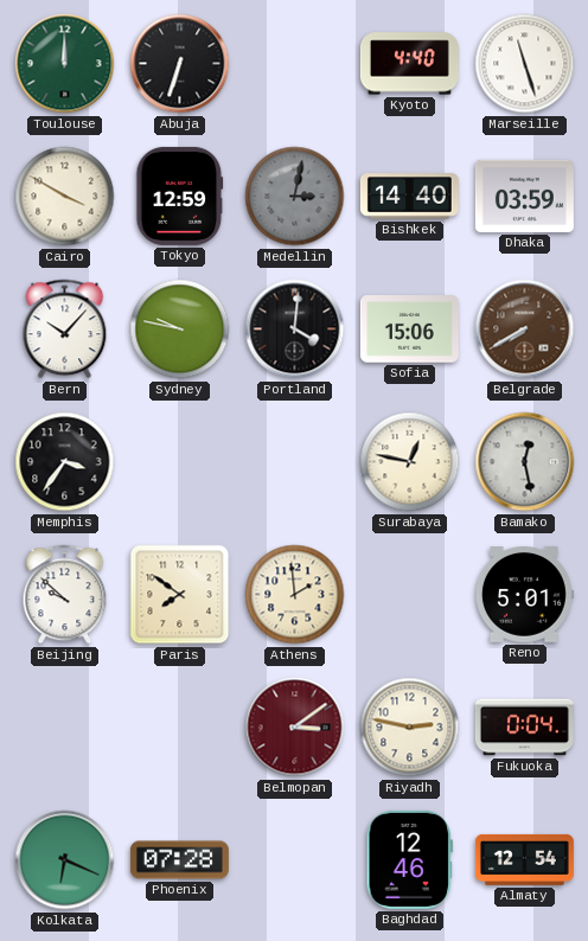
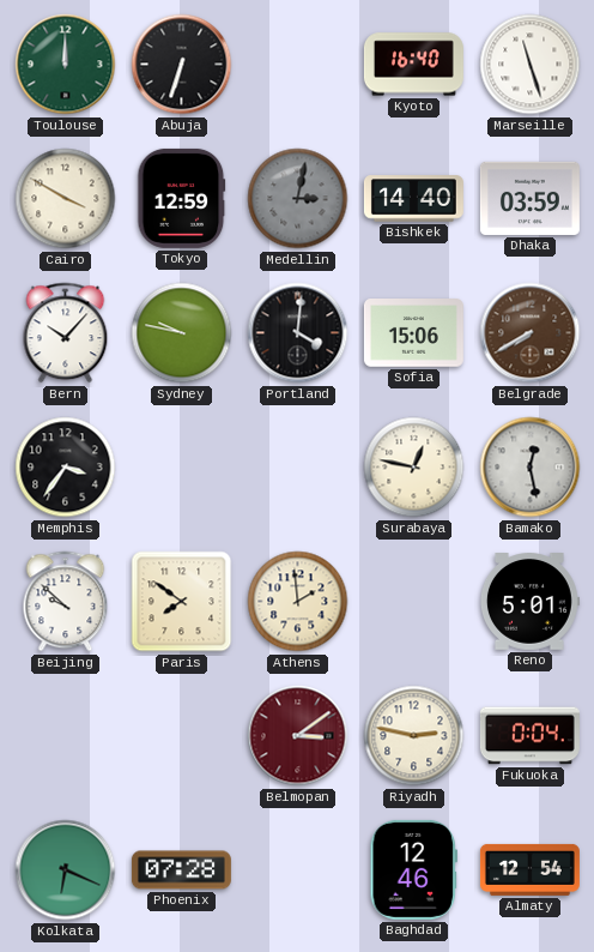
Kyoto: 4:40 -> 16:40 (413, 65)
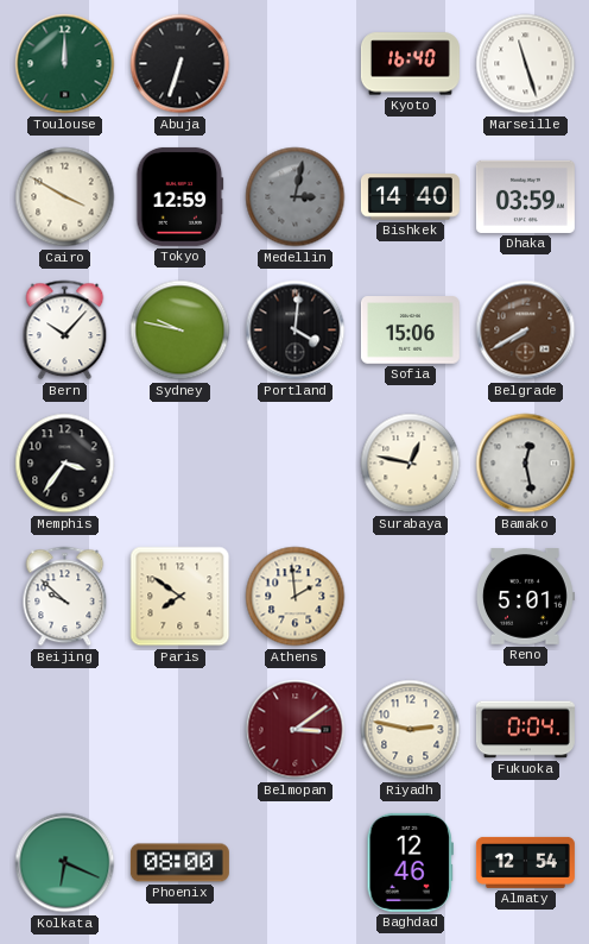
Phoenix: 07:28 -> 08:00 (179, 863)
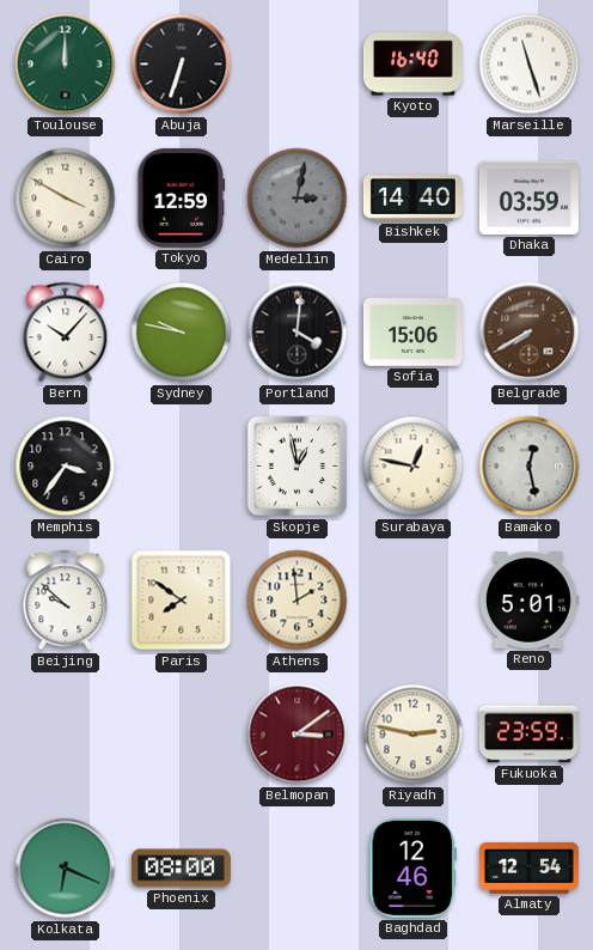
Skopje: none -> 12:58 (298, 467)
Fukuoka: 0:04 -> 23:59 (528, 735)
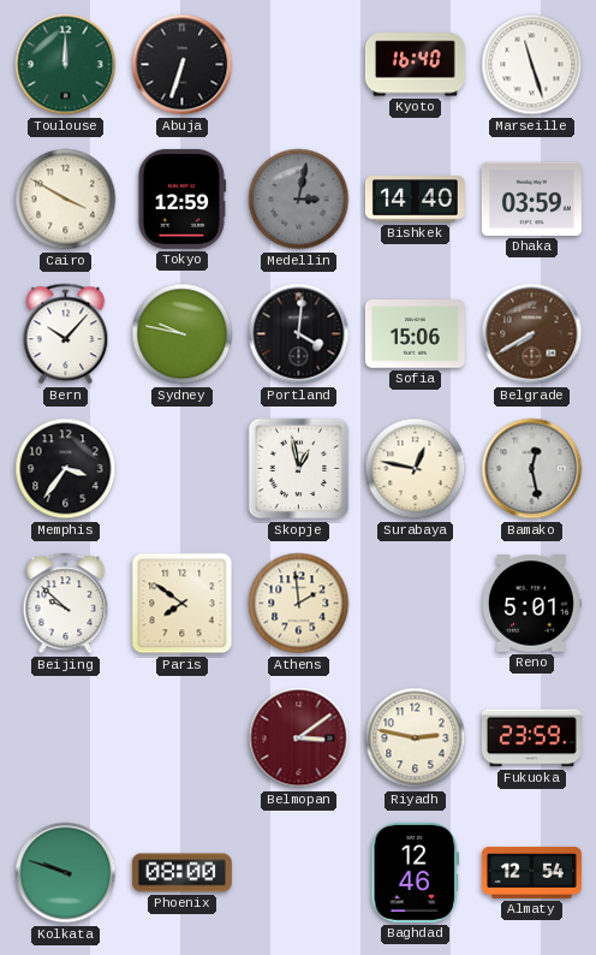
Kolkata: 6:19 -> 9:48 (66, 873)
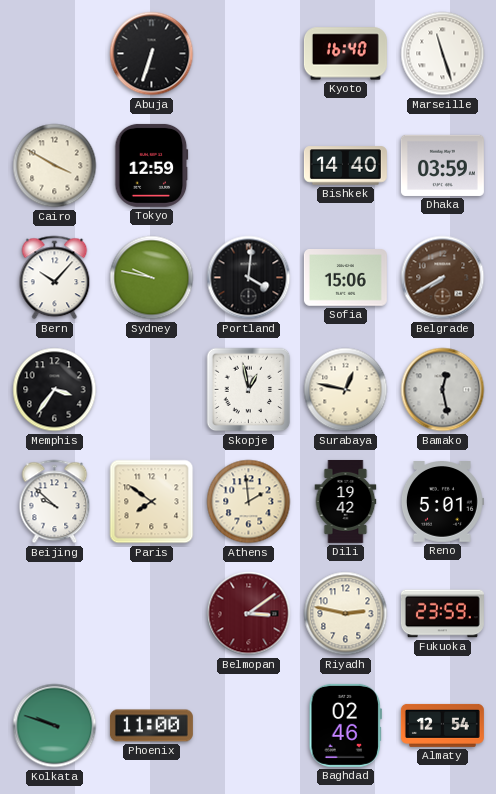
Toulouse: 12:00 -> none (66, 65)
Medellin: 3:02 -> none (299, 200)
Dili: none -> 19:42 (346, 501)
Phoenix: 08:00 -> 11:00 (151, 726)
Baghdad: 12:46 -> 02:46 (345, 725)
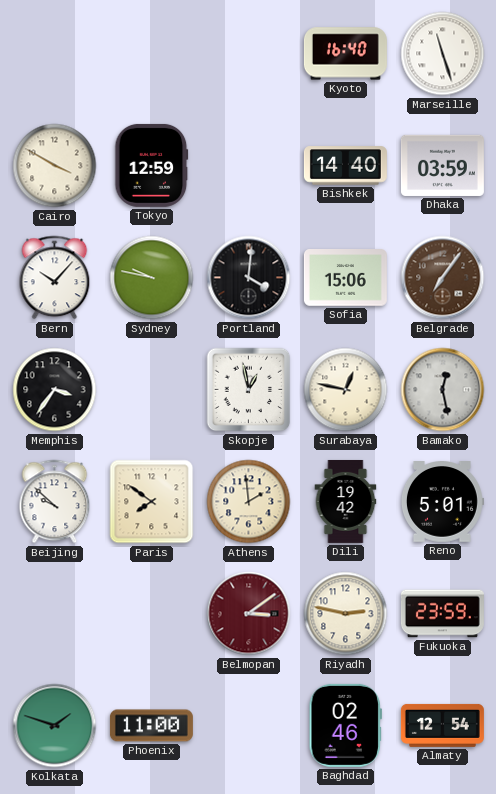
Abuja: 6:33 -> none (152, 54)
Belgrade: 7:40 -> 7:06 (443, 278)
Kolkata: 9:48 -> 1:48 (55, 726)
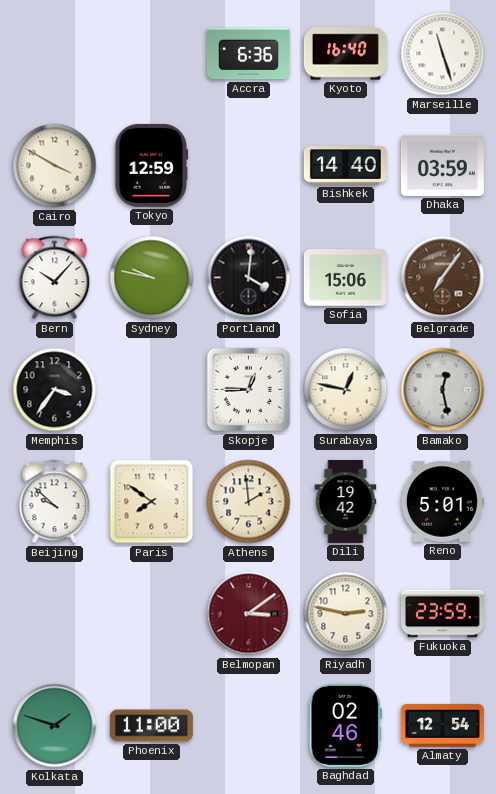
Accra: none -> 6:36 (248, 54)
Skopje: 12:58 -> 12:45 (249, 390)
